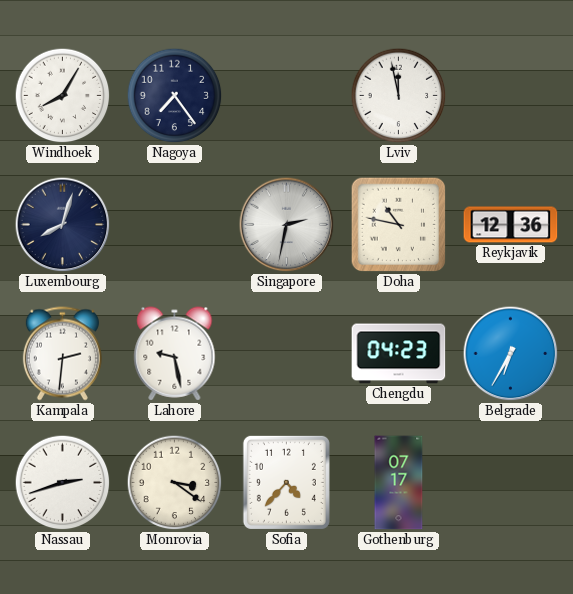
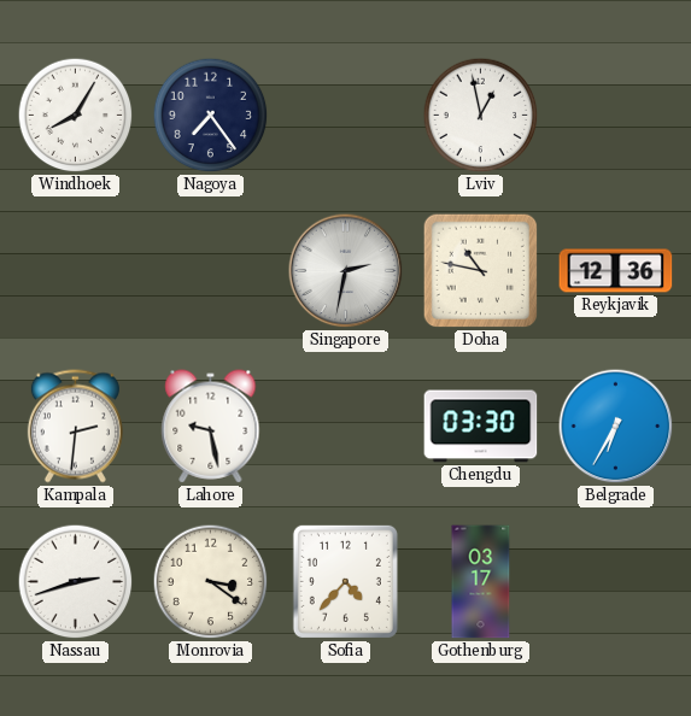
Lviv: 11:58 -> 12:58 (481, 116)
Luxembourg: 8:03 -> none (63, 225)
Chengdu: 04:23 -> 03:30 (481, 427)
Gothenburg: 07:17 -> 03:17 (481, 582)
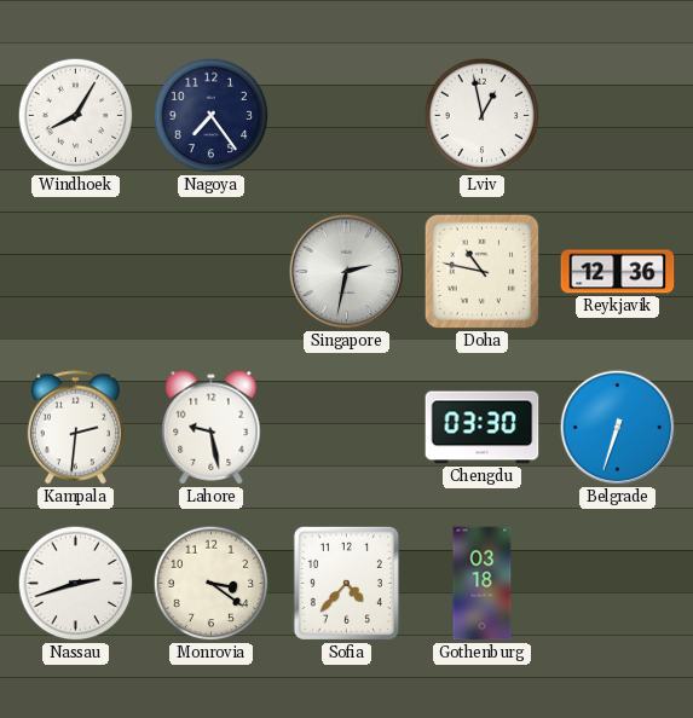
Belgrade: 6:35 -> 6:33 (618, 428)
Gothenburg: 03:17 -> 03:18 (483, 584)
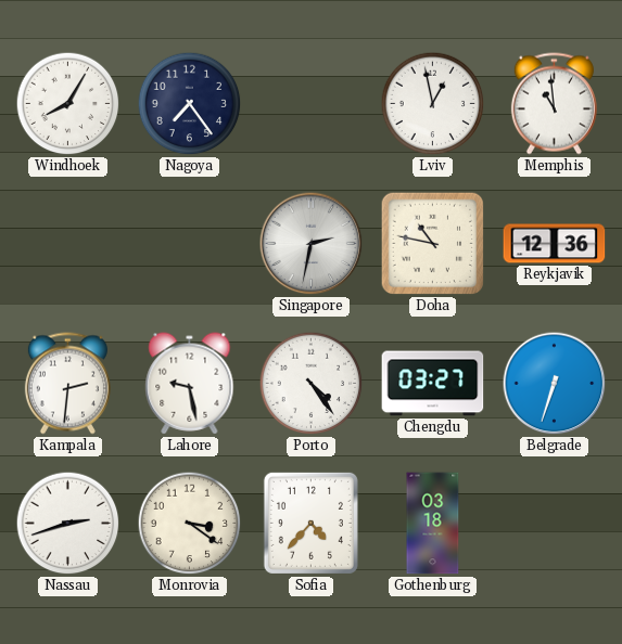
Memphis: none -> 10:59 (554, 104)
Porto: none -> 4:24 (312, 384)
Chengdu: 03:30 -> 03:27 (433, 384)
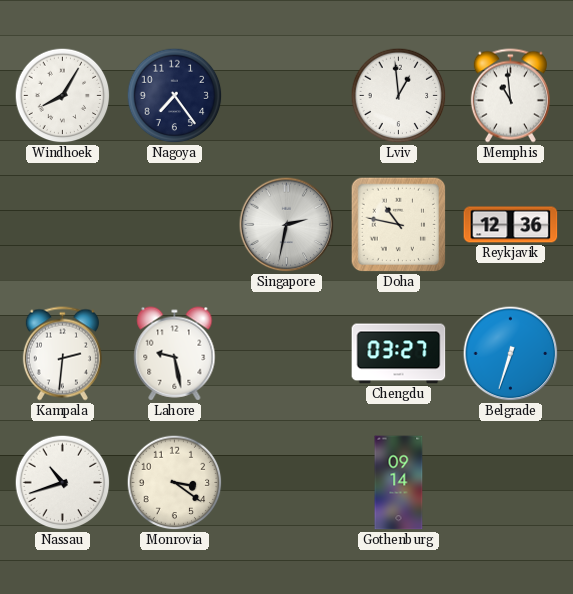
Lviv: 12:58 -> 12:59 (399, 96)
Porto: 4:24 -> none (312, 384)
Nassau: 2:42 -> 10:42 (63, 483)
Sofia: 4:37 -> none (310, 523)
Gothenburg: 03:18 -> 09:14 (399, 483)
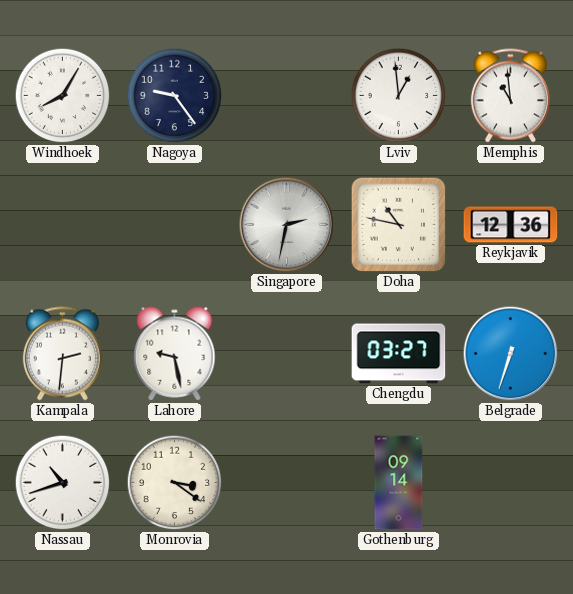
Nagoya: 7:24 -> 9:24 (175, 96)
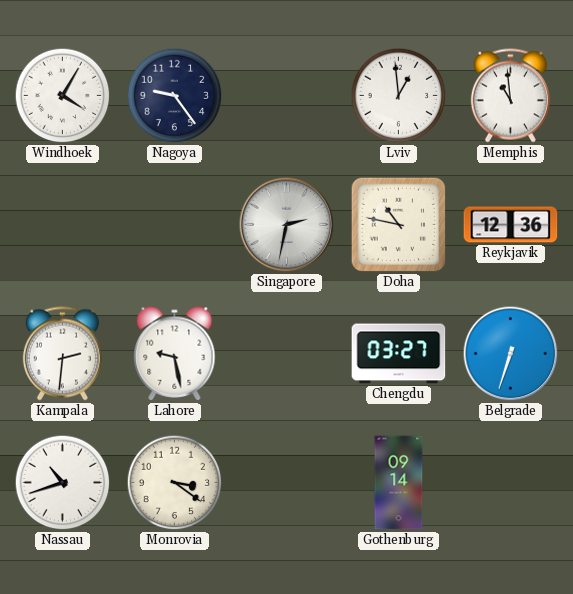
Windhoek: 8:05 -> 4:05 (63, 96)
